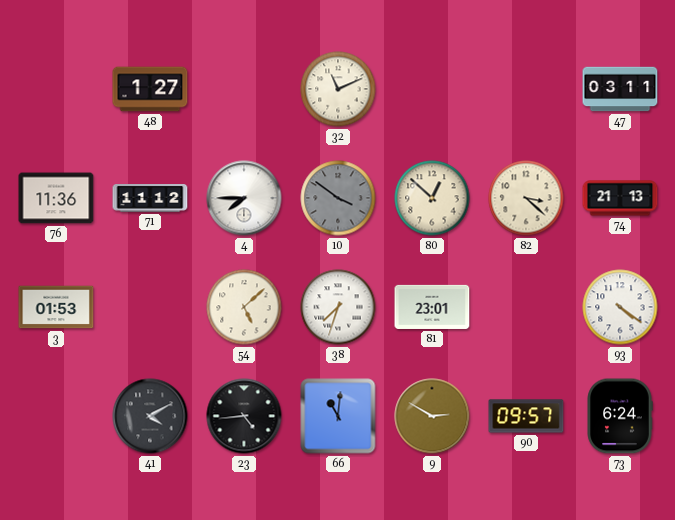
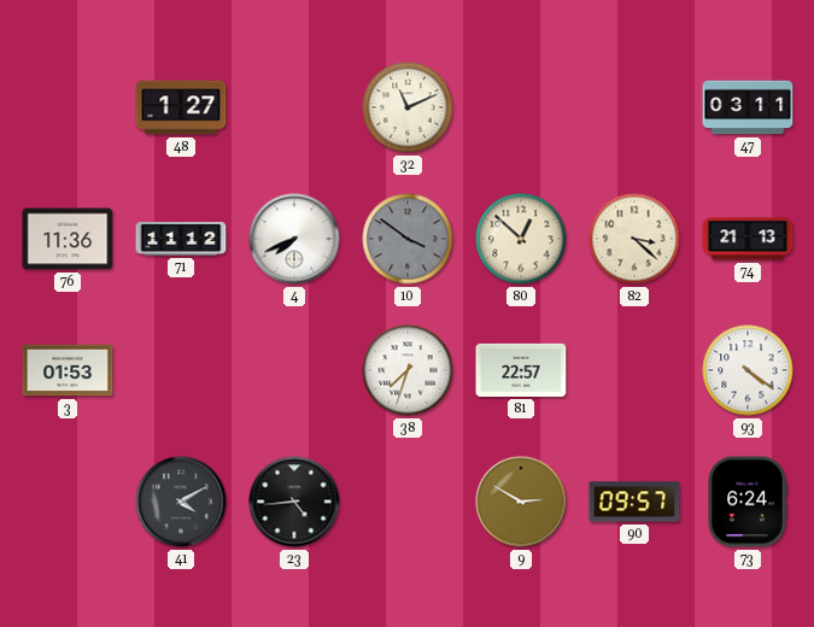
4: 7:45 -> 7:41 (294, 239)
54: 5:08 -> none (244, 307)
81: 23:01 -> 22:57 (521, 370)
66: 11:01 -> none (338, 416)
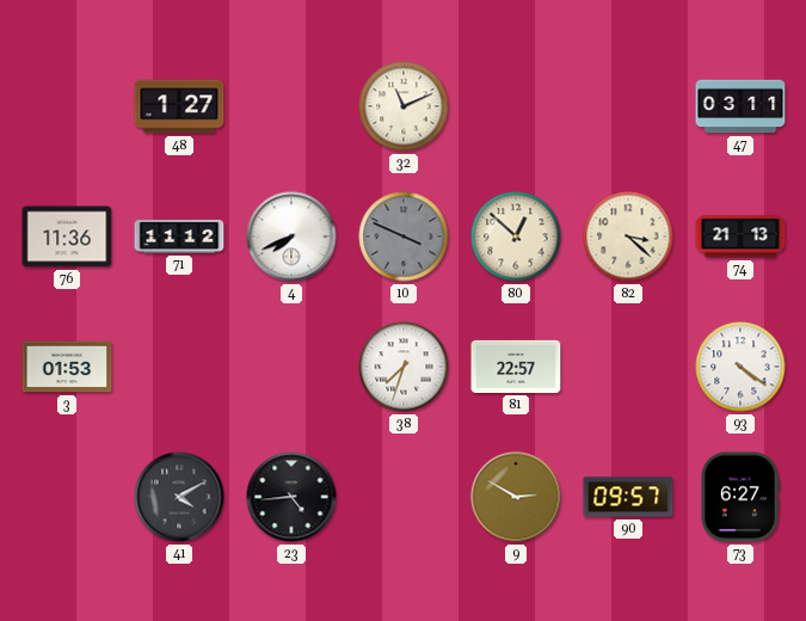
10: 3:51 -> 3:49 (404, 236)
73: 6:24 -> 6:27 (740, 497)
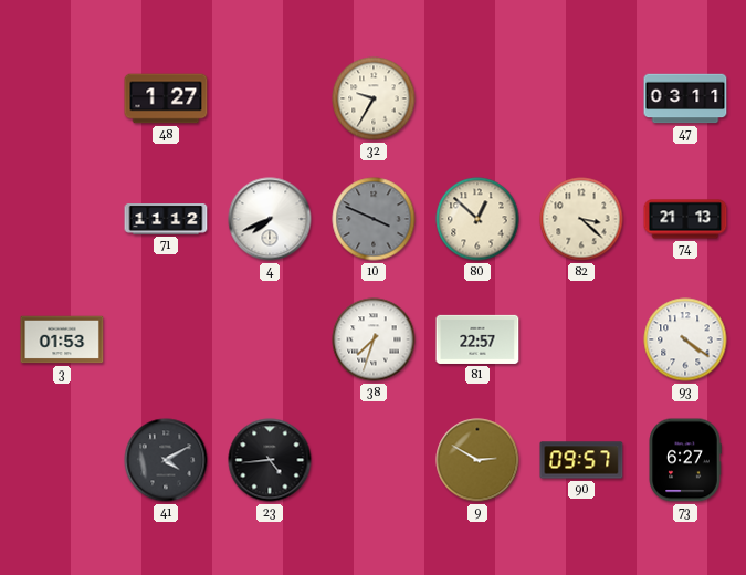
32: 11:11 -> 9:35 (374, 98)
76: 11:36 -> none (67, 236)
